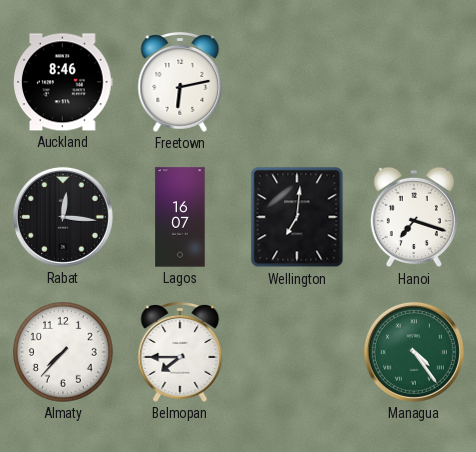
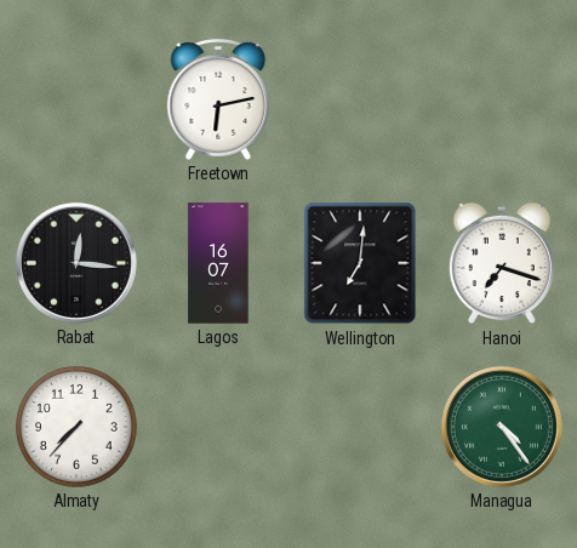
Auckland: 8:46 -> none (64, 82)
Belmopan: 7:45 -> none (180, 353)
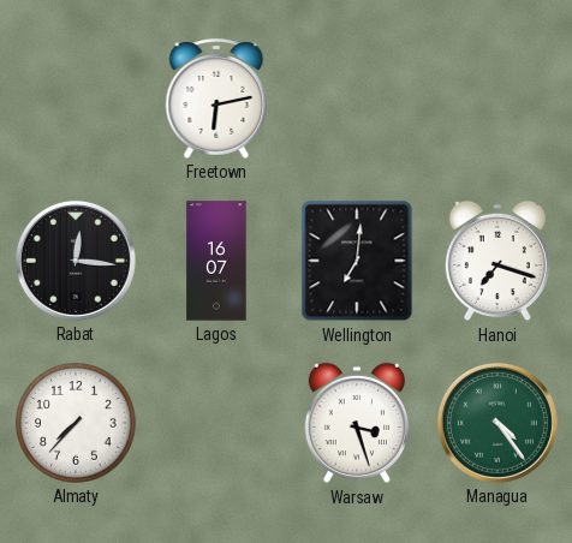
Warsaw: none -> 3:27 (357, 423)
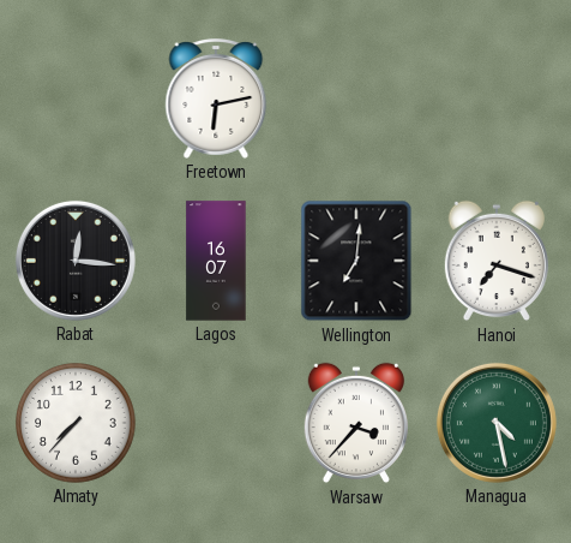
Warsaw: 3:27 -> 3:37 (356, 423)
Managua: 4:24 -> 4:28 (497, 423)
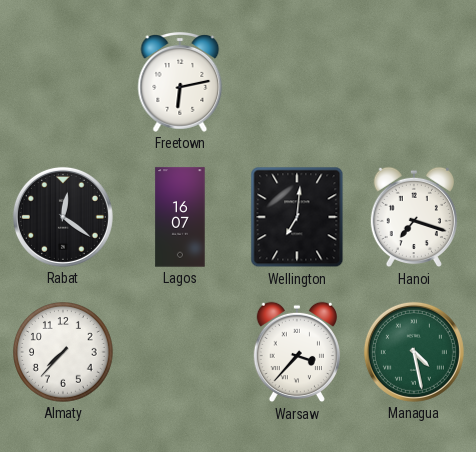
Rabat: 12:16 -> 12:21 (63, 217)
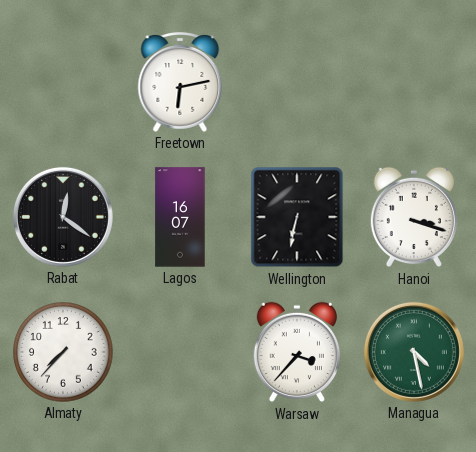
Wellington: 7:01 -> 6:32 (297, 217)
Hanoi: 7:18 -> 3:18 (414, 217)
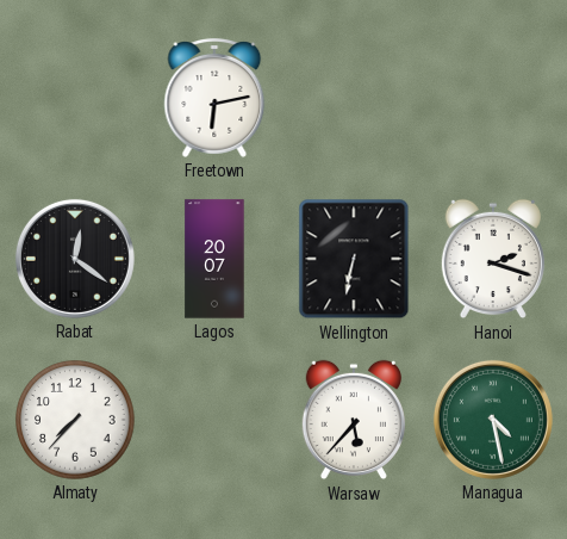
Lagos: 16:07 -> 20:07 (214, 259)
Hanoi: 3:18 -> 2:18 (493, 259)
Warsaw: 3:37 -> 5:37 (354, 420)
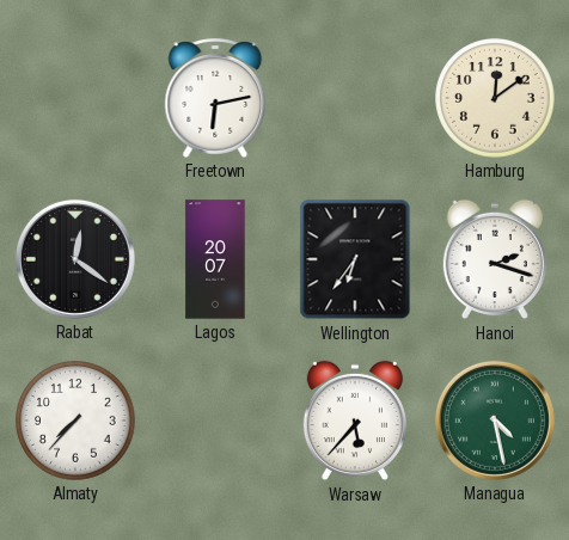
Hamburg: none -> 12:09 (495, 98)
Wellington: 6:32 -> 6:36 (355, 259)
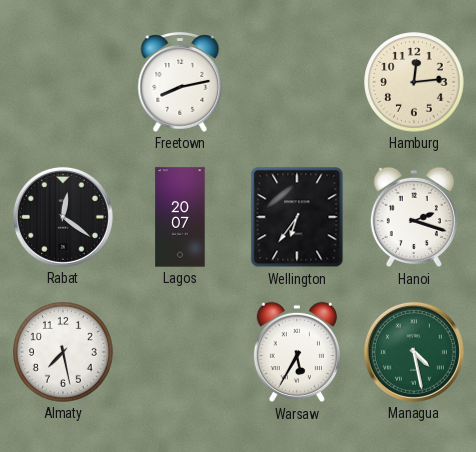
Freetown: 6:13 -> 8:13 (180, 83)
Hamburg: 12:09 -> 12:14 (414, 82)
Almaty: 7:37 -> 7:28 (63, 352)
Warsaw: 5:37 -> 5:35 (297, 352)
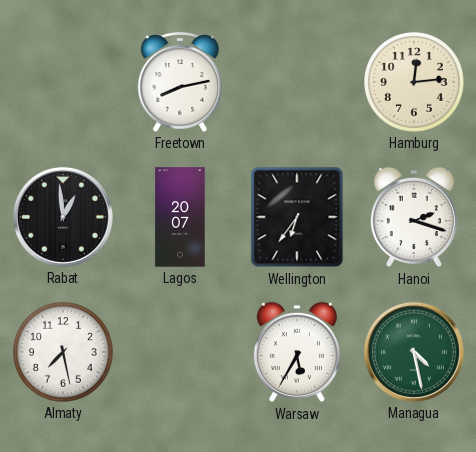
Rabat: 12:21 -> 12:59 (63, 217)
